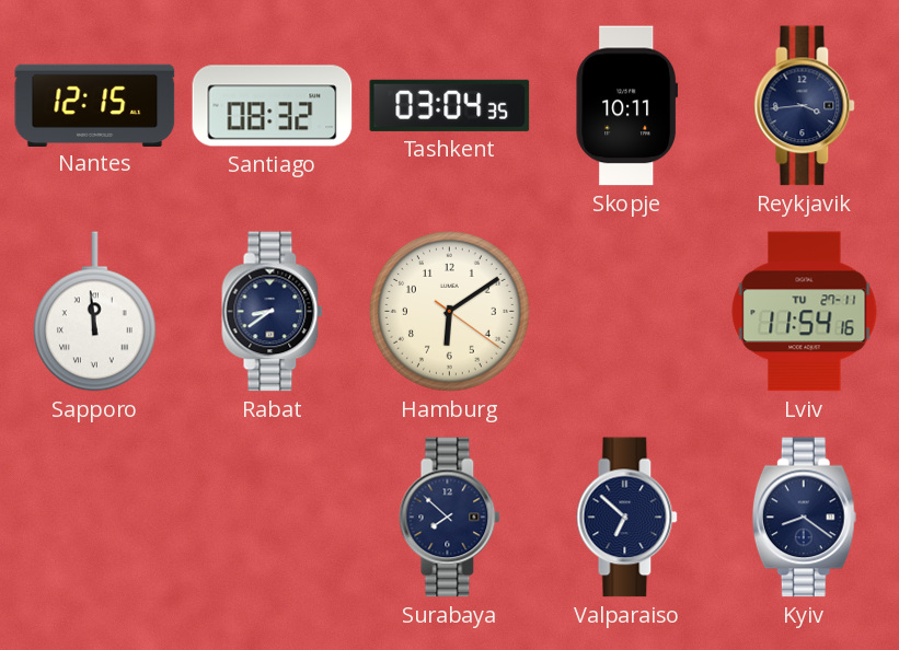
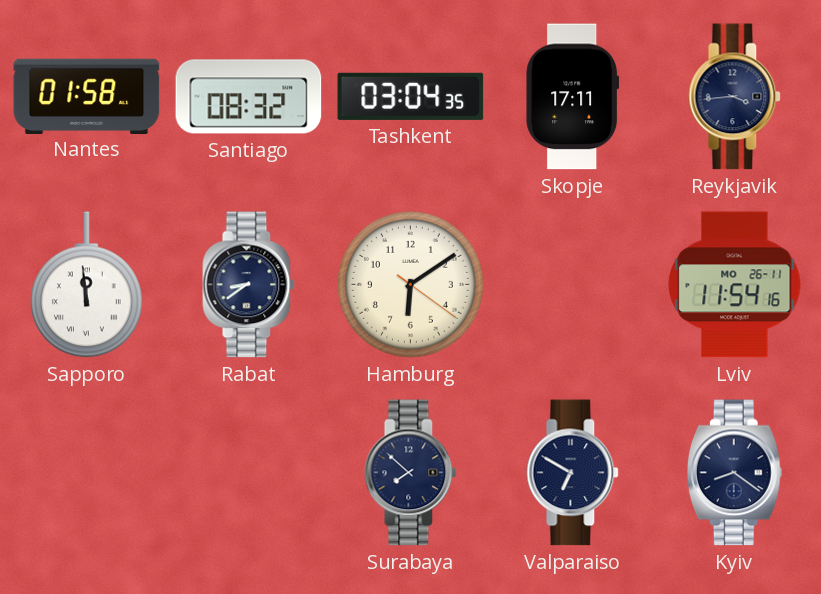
Nantes: 12:15 -> 01:58 (87, 96)
Skopje: 10:11 -> 17:11 (573, 97)
Lviv date: TU 27-11 -> MO 26-11 (735, 285)
Valparaiso: 6:52 -> 6:50 (573, 473)
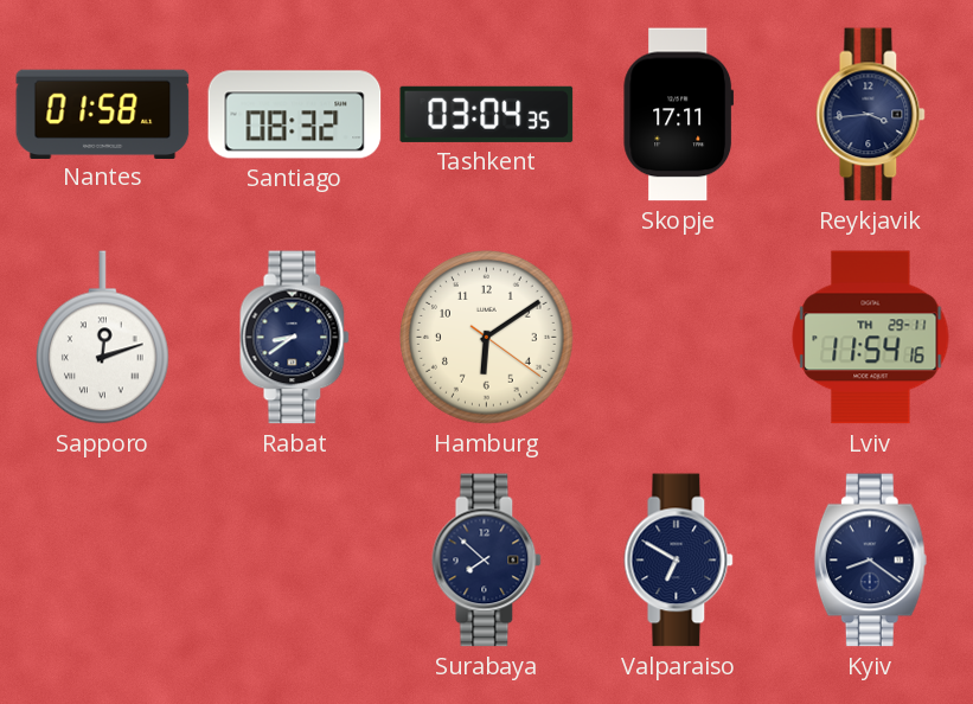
Sapporo: 11:59 -> 12:12 (102, 338)
Lviv date: MO 26-11 -> TH 29-11 (871, 338)
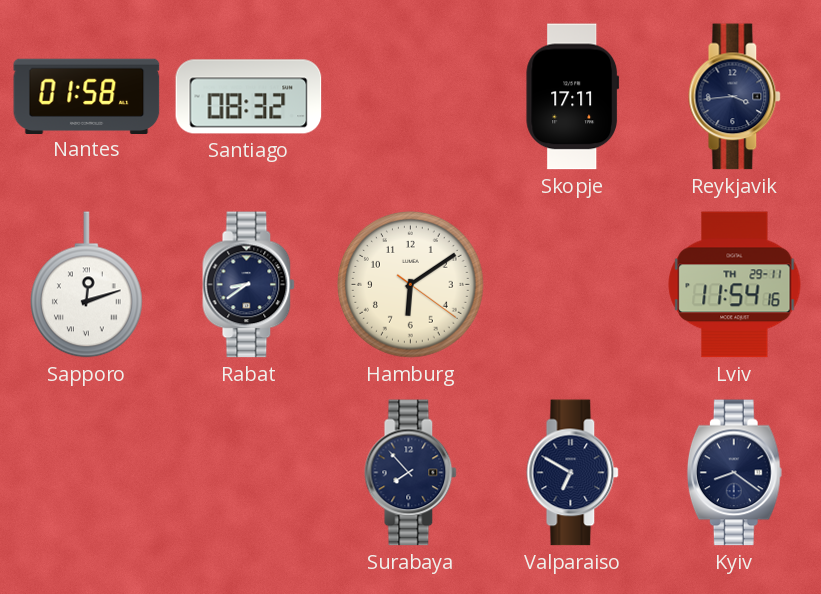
Tashkent: 03:04 -> none (487, 114)
Surabaya: 7:52 -> 7:53 (411, 473)
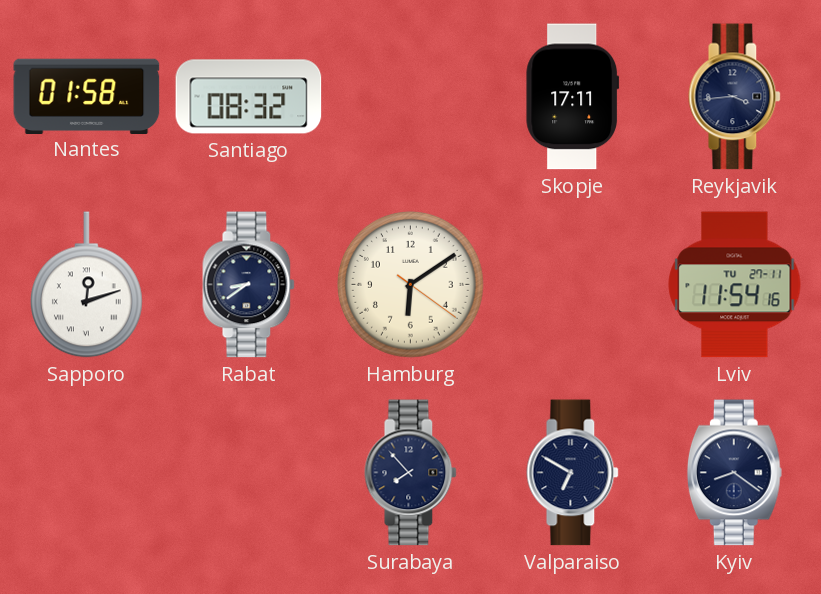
Lviv date: TH 29-11 -> TU 27-11 (735, 285)
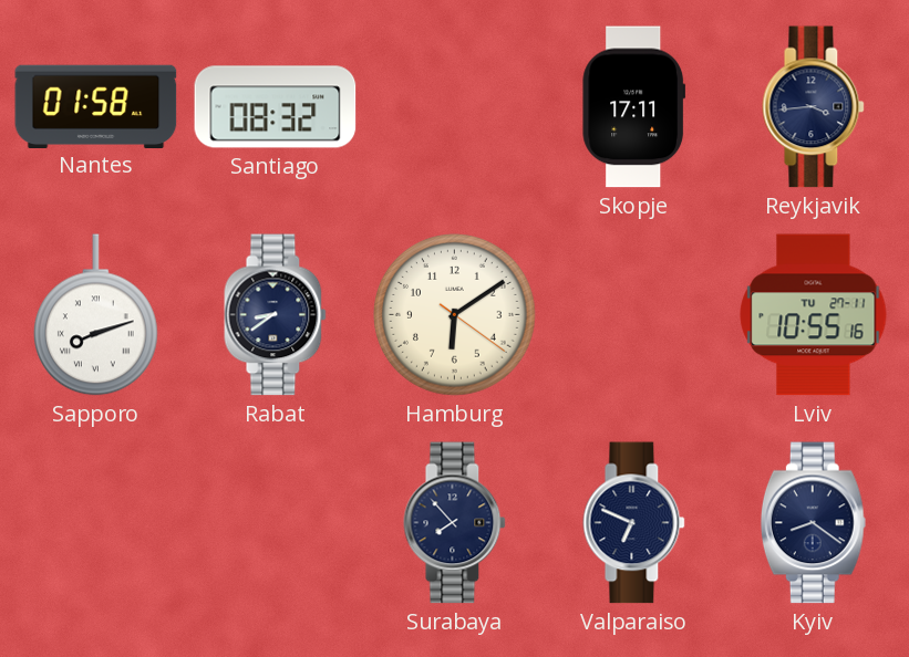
Sapporo: 12:12 -> 8:12 (95, 315)
Lviv: 11:54 -> 10:55 (814, 315)
Valparaiso: 6:50 -> 6:49 (634, 523)
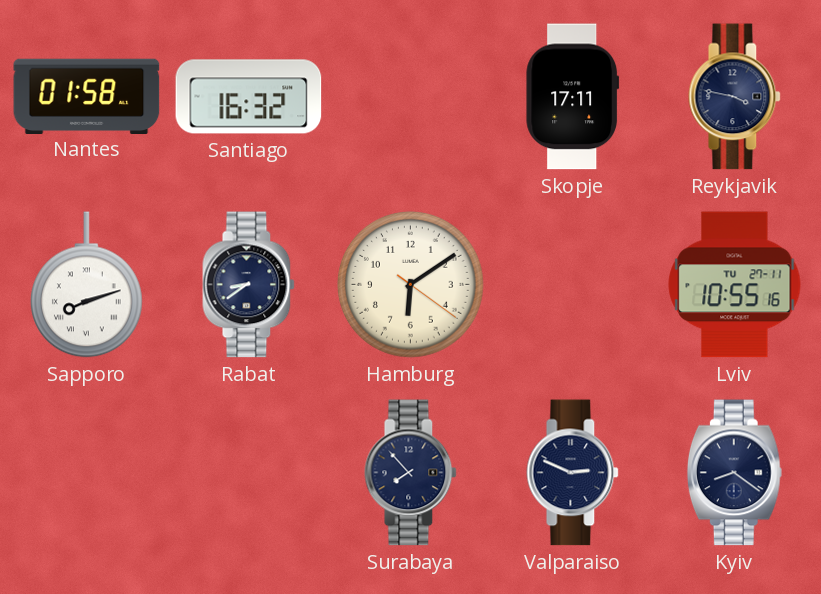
Santiago: 08:32 -> 16:32 (249, 97)
Reykjavik: 3:44 -> 3:47 (735, 97)
Valparaiso: 6:49 -> 2:49 (573, 473)
